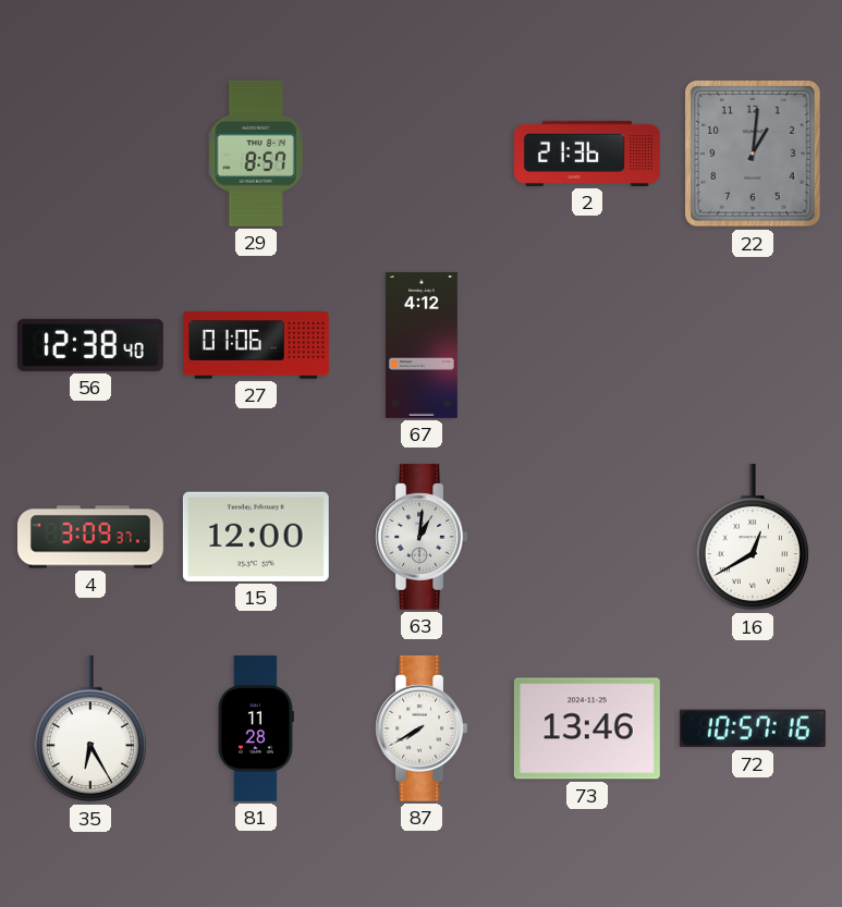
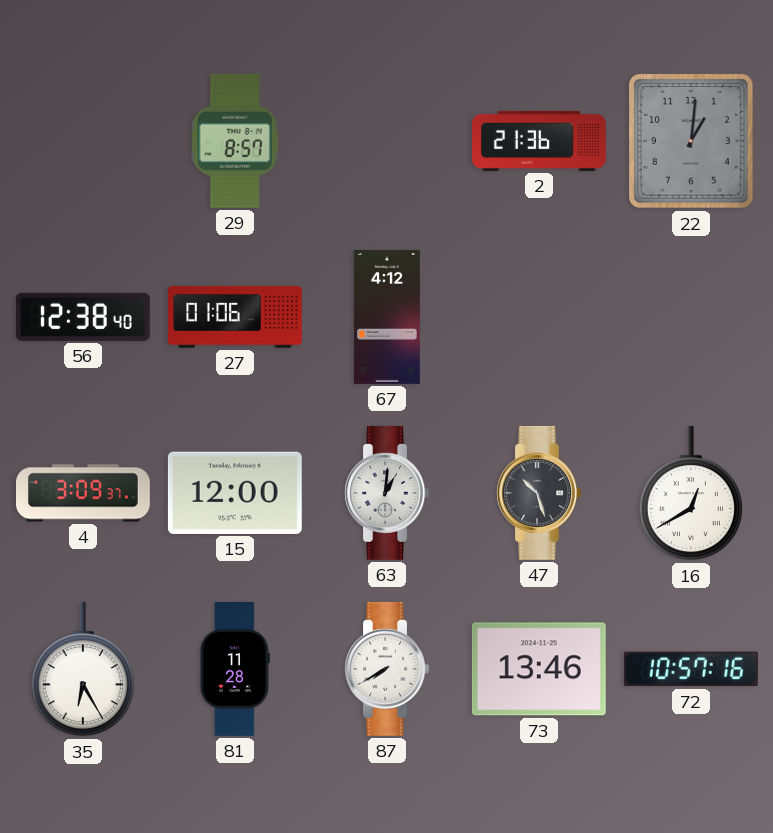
47: none -> 10:27 (538, 493)
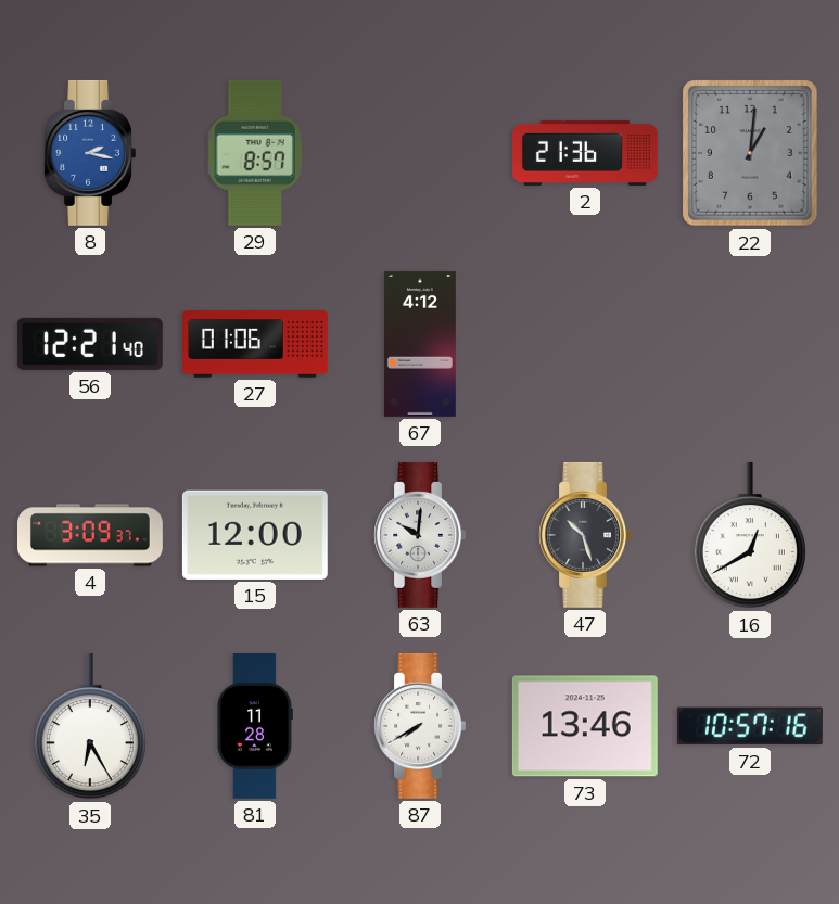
8: none -> 2:17 (89, 153)
56: 12:38 -> 12:21 (90, 344)
63: 1:01 -> 10:01 (419, 535)
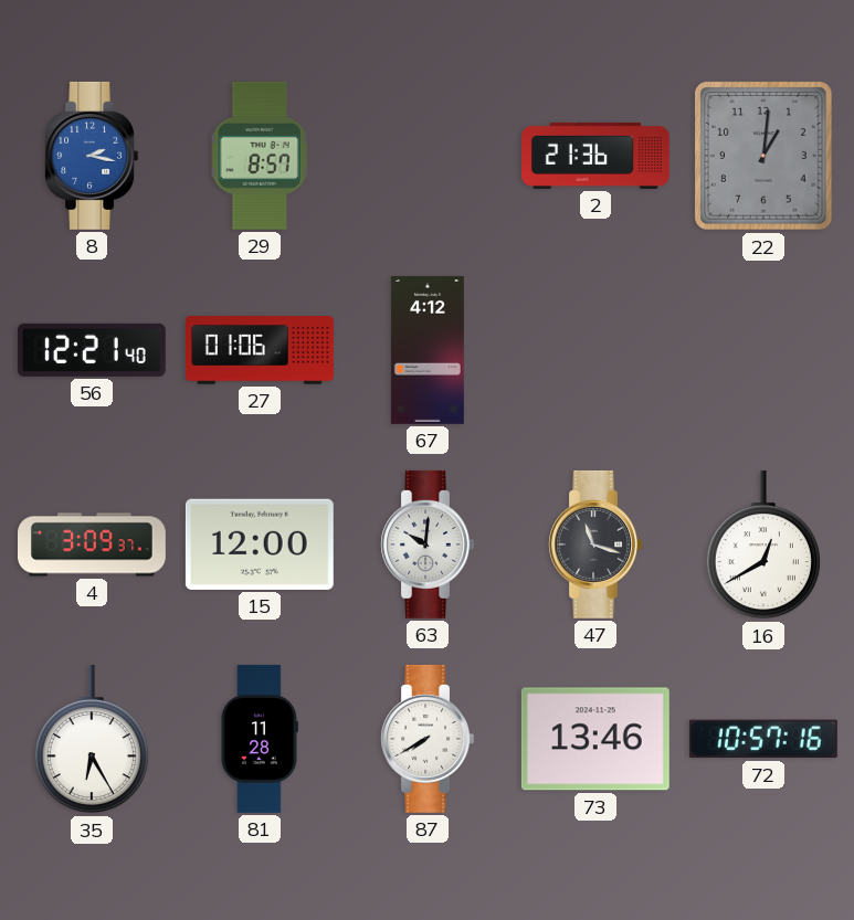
47: 10:27 -> 11:18 (594, 544)
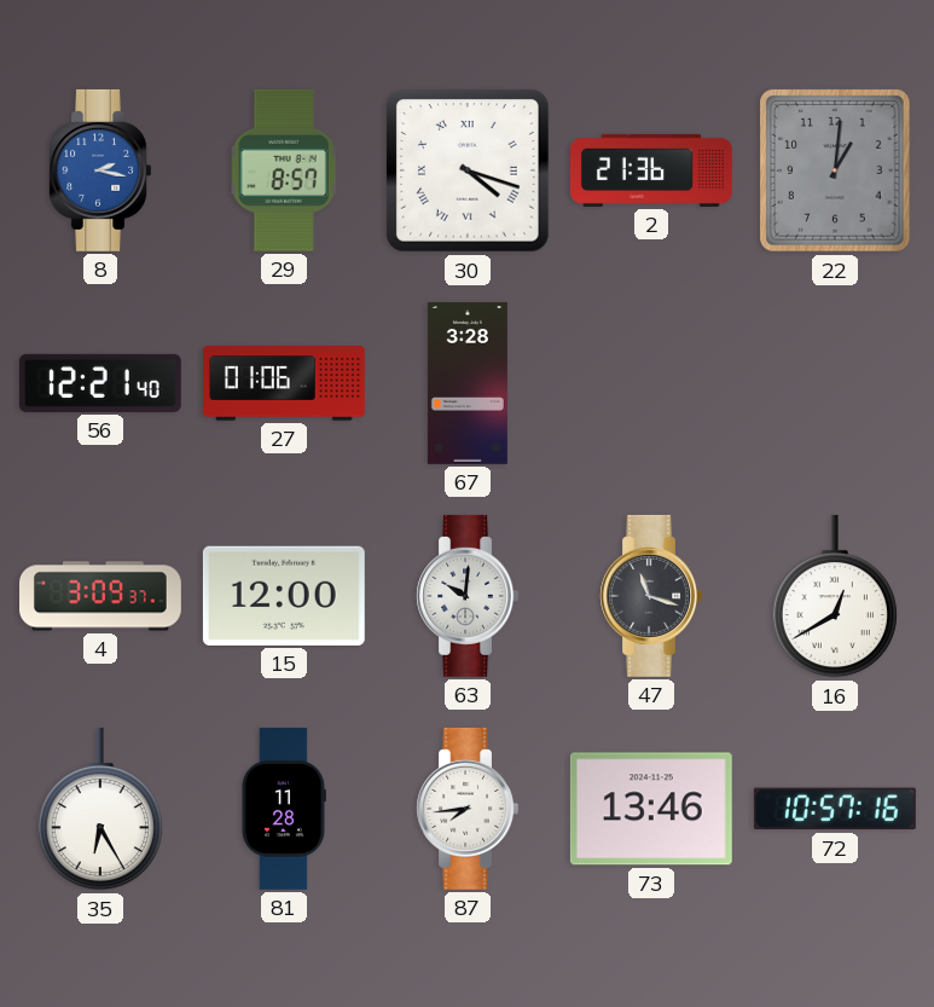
30: none -> 4:18 (469, 172)
67: 4:12 -> 3:28 (468, 383)
87: 7:40 -> 7:44 (466, 809)
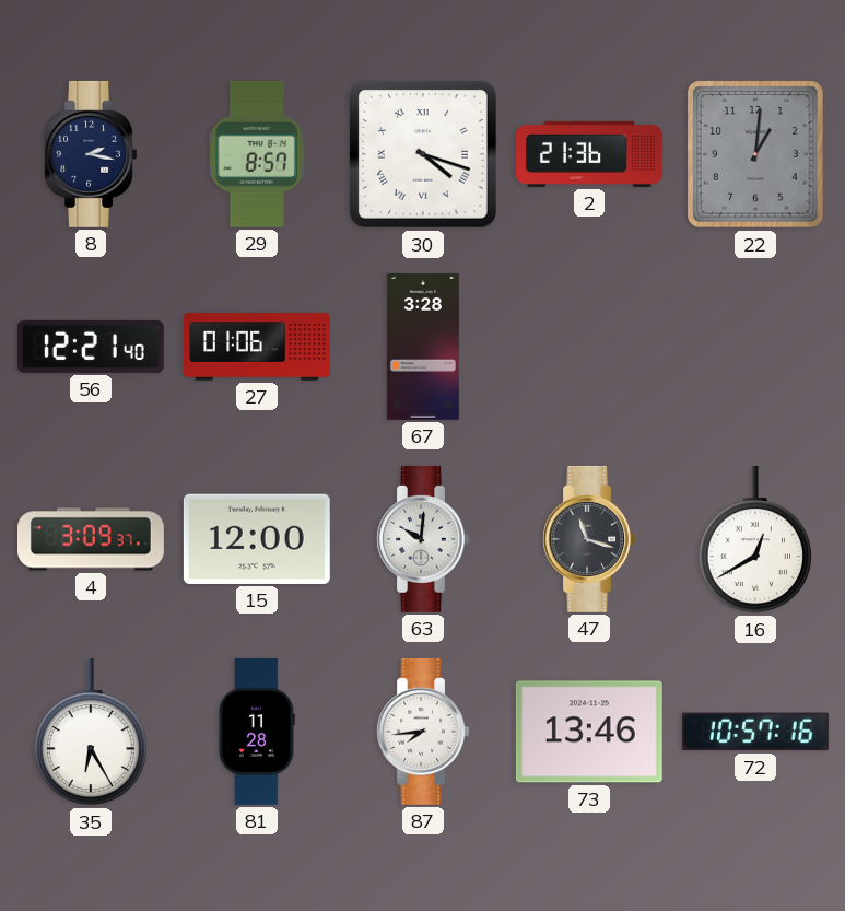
8 dial: blue -> navy (90, 154)
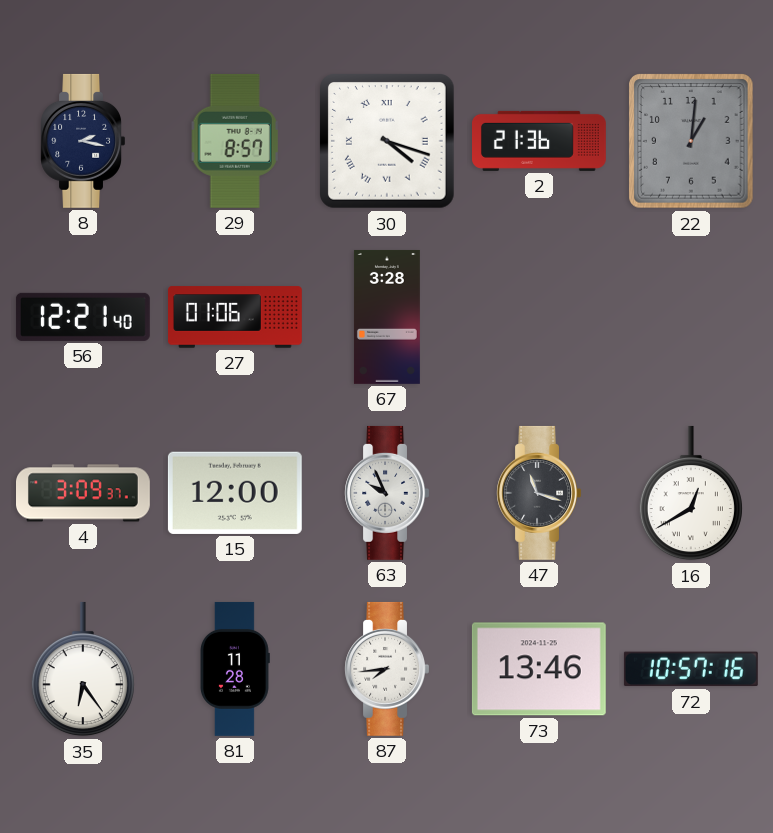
63: 10:01 -> 9:56 (386, 493)
35: 6:25 -> 6:24 (83, 669)
